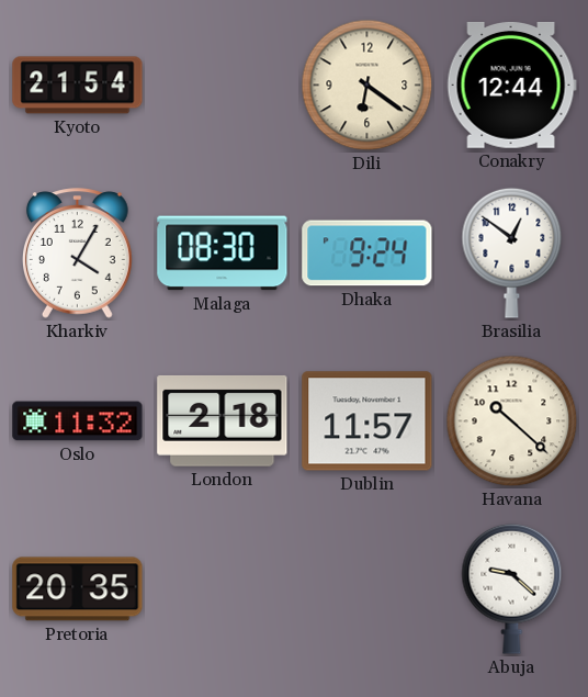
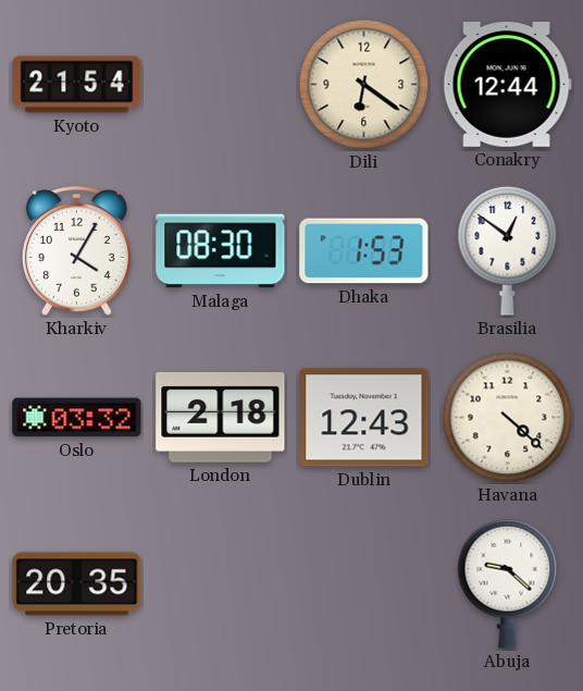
Dhaka: 9:24 -> 1:53 (364, 251)
Oslo: 11:32 -> 03:32 (77, 418)
Dublin: 11:57 -> 12:43 (364, 418)
Havana: 10:22 -> 4:22 (508, 418)
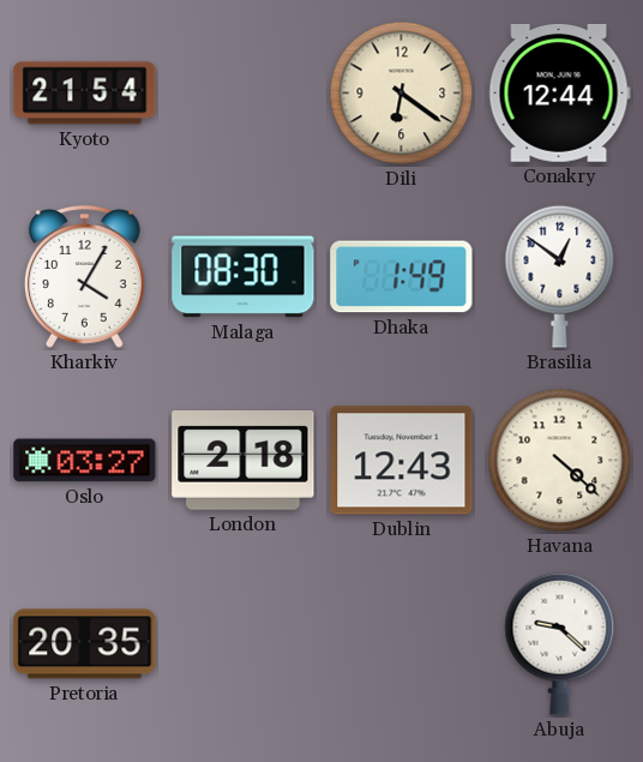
Dhaka: 1:53 -> 1:49 (402, 277)
Oslo: 03:32 -> 03:27 (85, 461)
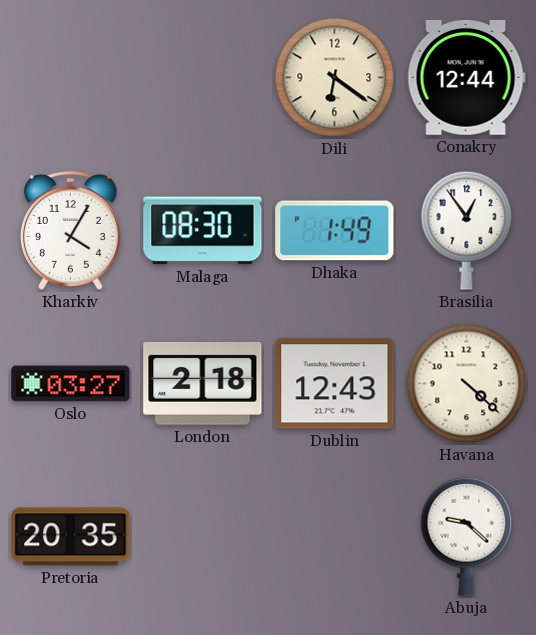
Kyoto: 21:54 -> none (85, 94)
Brasilia: 12:51 -> 12:54 (467, 230)
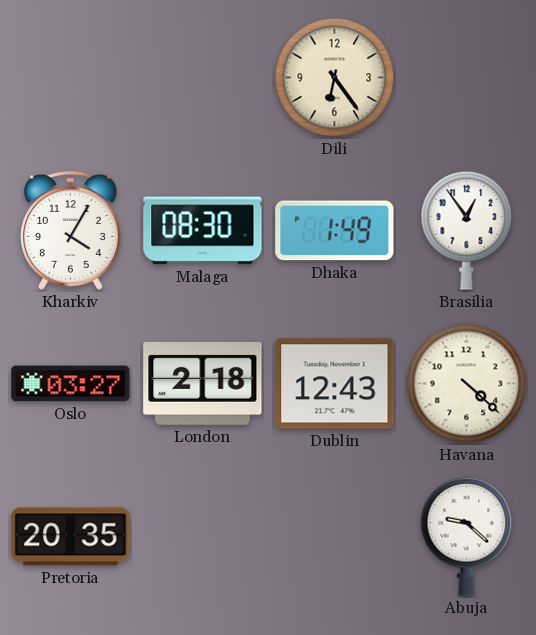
Dili: 6:21 -> 6:24 (335, 78)
Conakry: 12:44 -> none (466, 77)
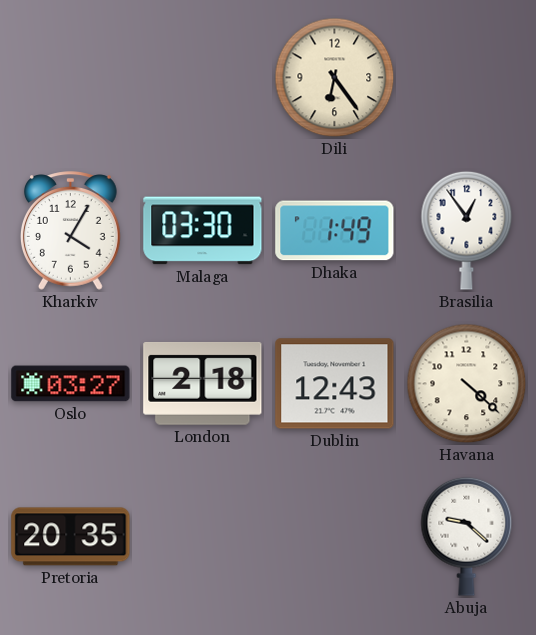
Malaga: 08:30 -> 03:30 (203, 231)
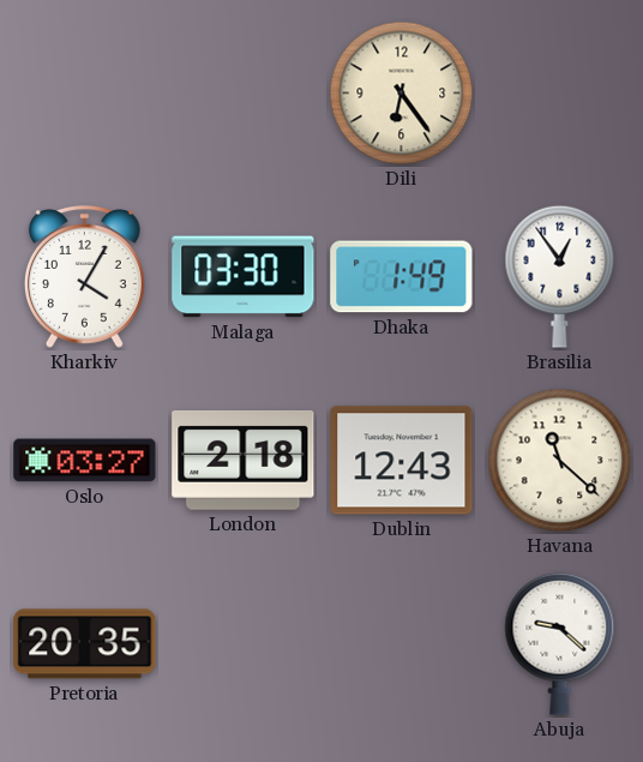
Havana: 4:22 -> 11:22 (560, 461)
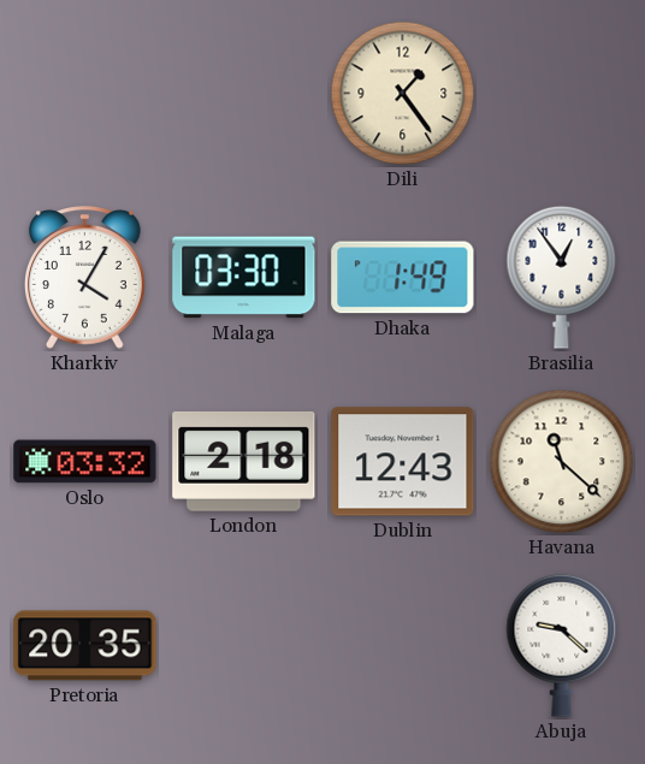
Dili: 6:24 -> 1:24 (403, 94)
Oslo: 03:27 -> 03:32 (85, 462)
